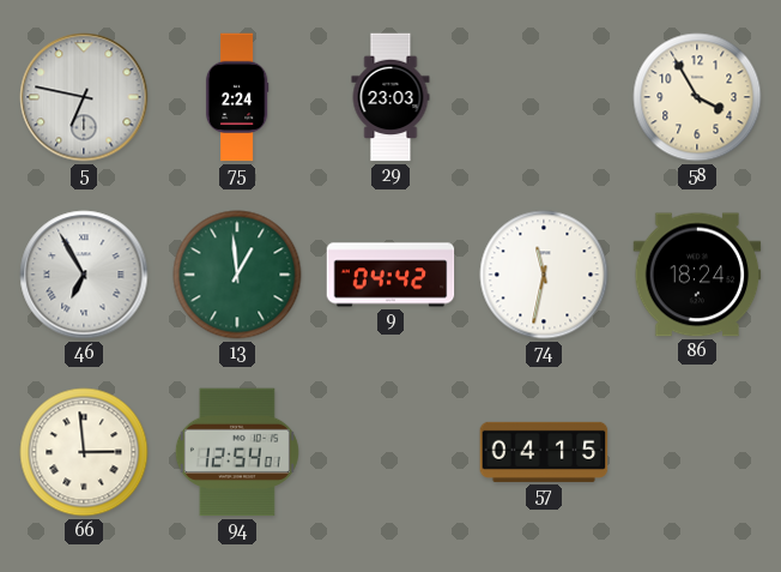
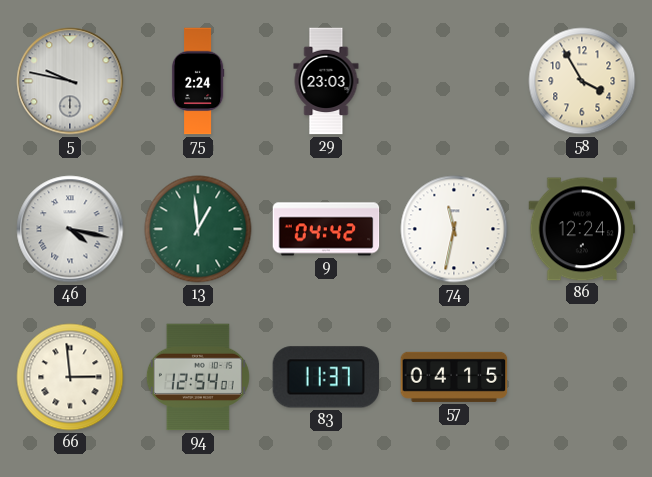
5: 6:47 -> 9:47 (70, 81)
46: 6:55 -> 4:17 (70, 229)
86: 18:24 -> 12:24 (582, 229)
83: none -> 11:37 (326, 377)
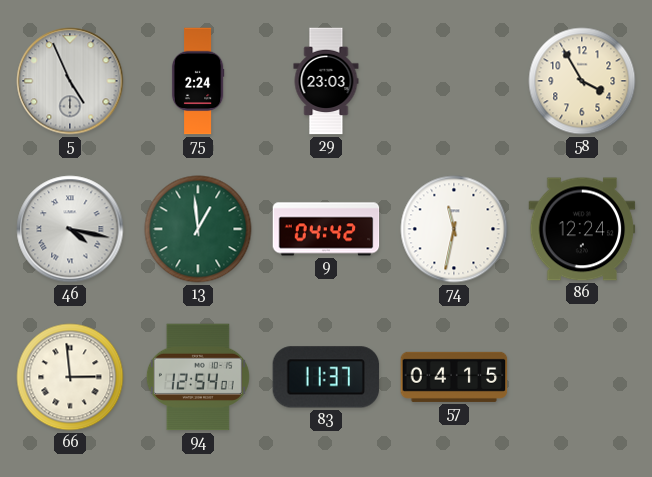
5: 9:47 -> 4:56 (70, 81)
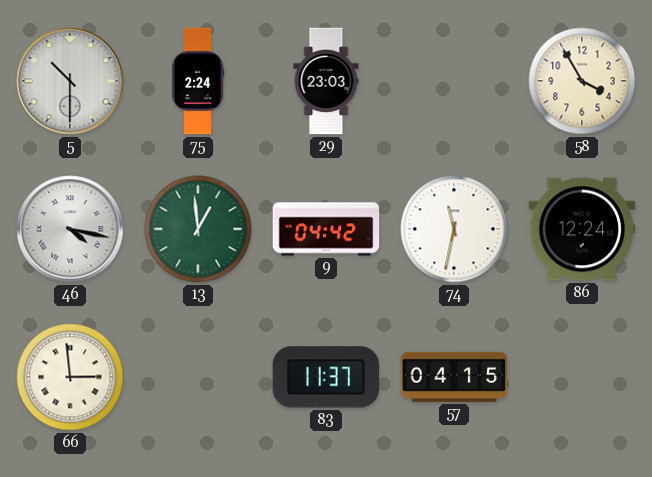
5: 4:56 -> 10:30 (70, 81)
94: 12:54 -> none (198, 377)
